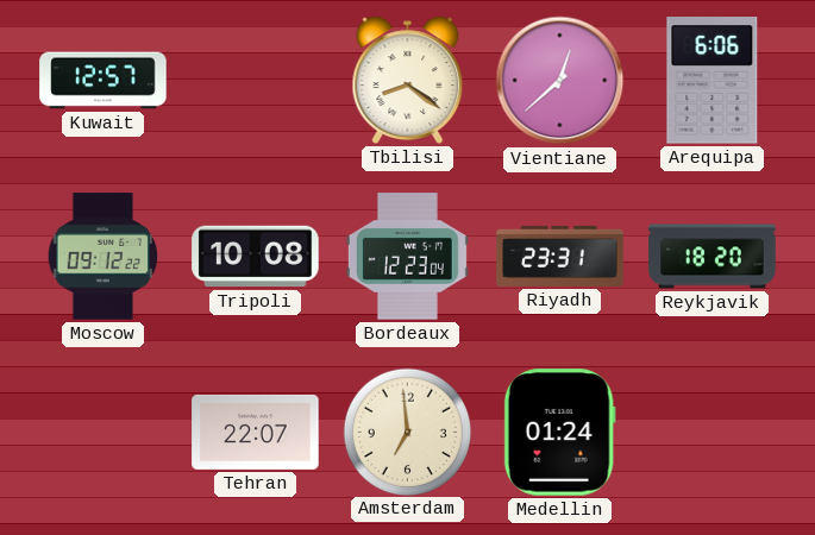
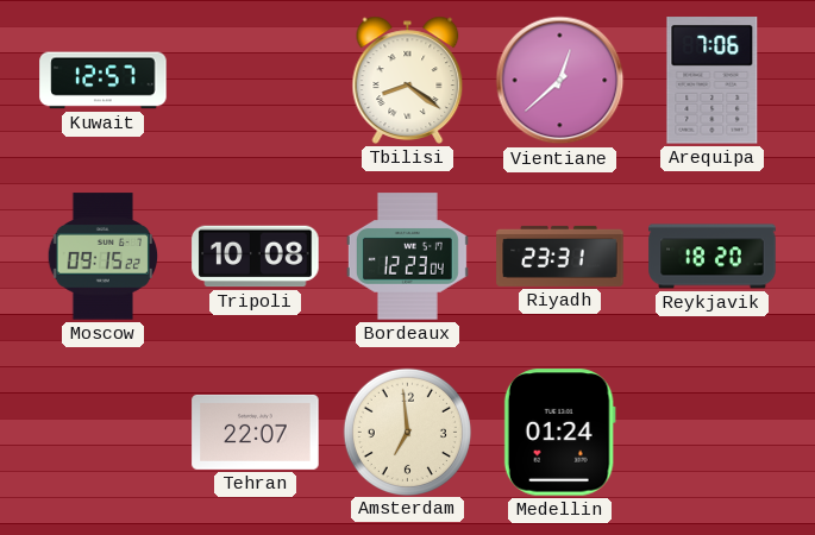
Arequipa: 6:06 -> 7:06 (713, 81)
Moscow: 09:12 -> 09:15 (102, 257)
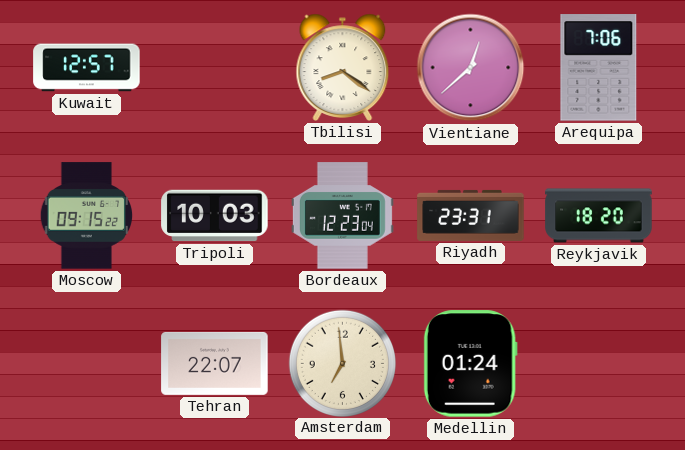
Tripoli: 10:08 -> 10:03 (215, 216)
